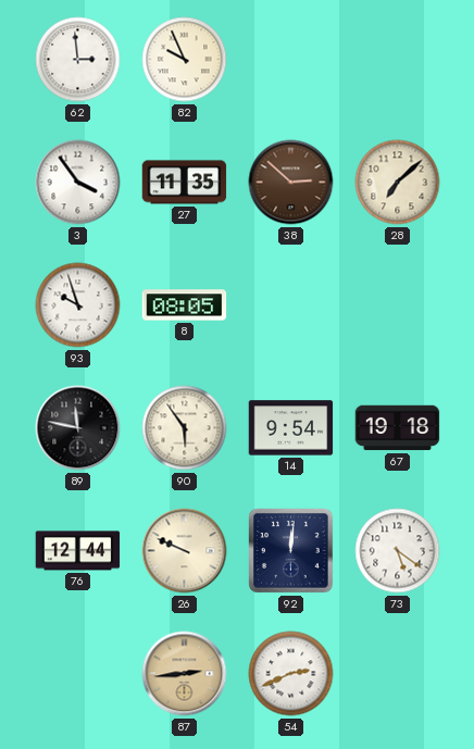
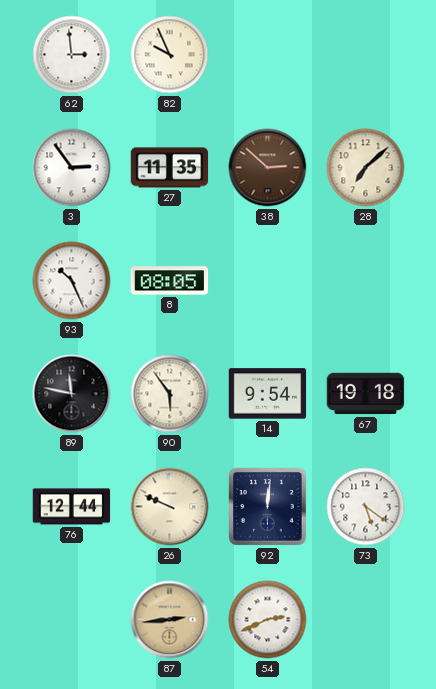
3: 3:54 -> 2:54 (72, 168)
93: 9:57 -> 10:26 (72, 281)
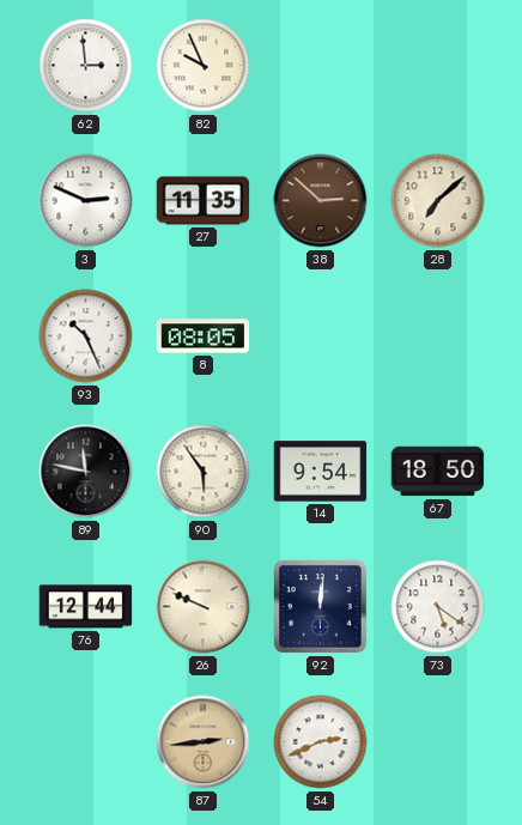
3: 2:54 -> 2:49 (86, 201)
67: 19:18 -> 18:50 (438, 472)
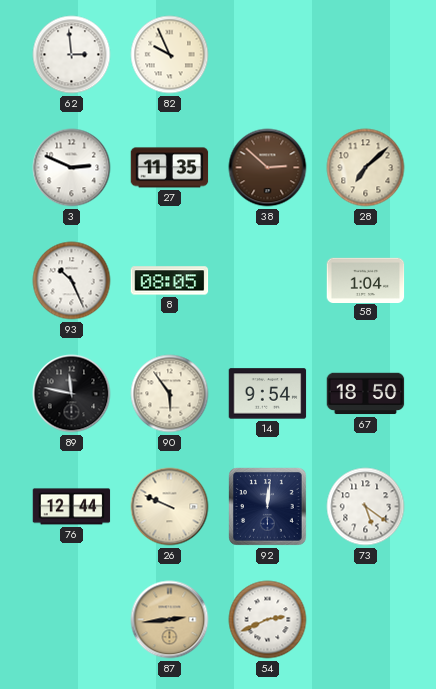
58: none -> 1:04 (366, 280)
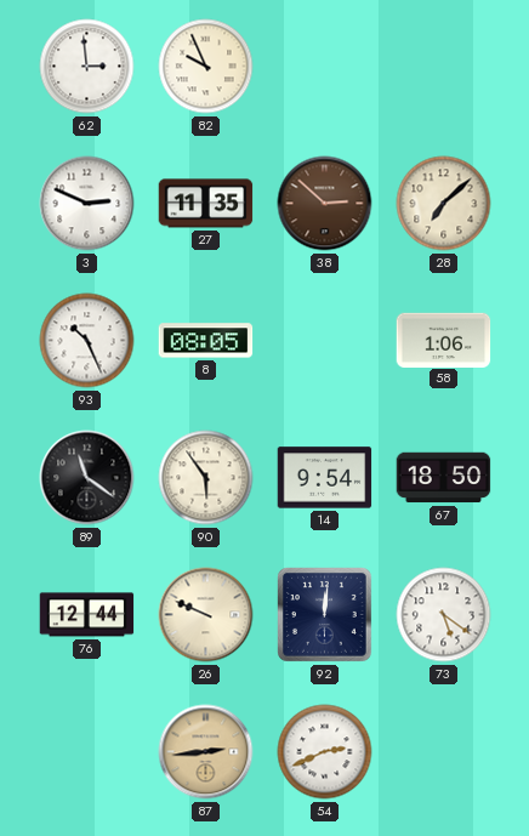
58: 1:04 -> 1:06 (444, 340)
89: 11:47 -> 11:21 (87, 478)
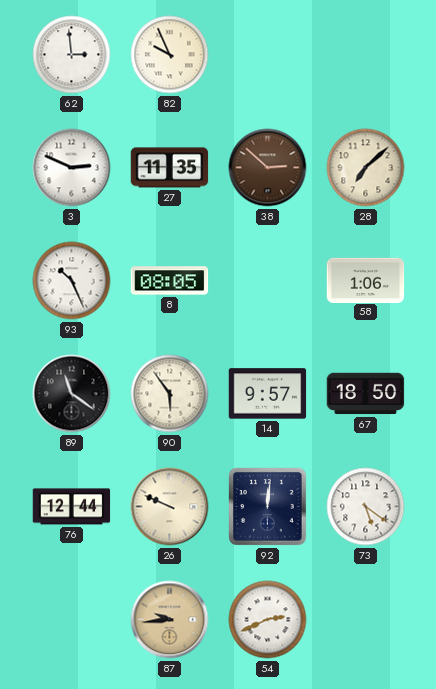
14: 9:54 -> 9:57 (268, 394)
87: 2:44 -> 9:44 (170, 620)
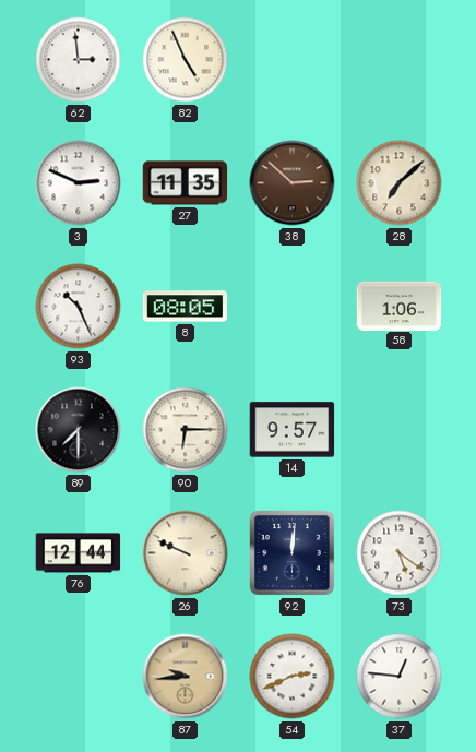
82: 9:56 -> 4:56 (186, 60)
89: 11:21 -> 7:30 (79, 430)
90: 5:54 -> 6:15 (186, 430)
67: 18:50 -> none (366, 394)
37: none -> 12:46 (400, 677)
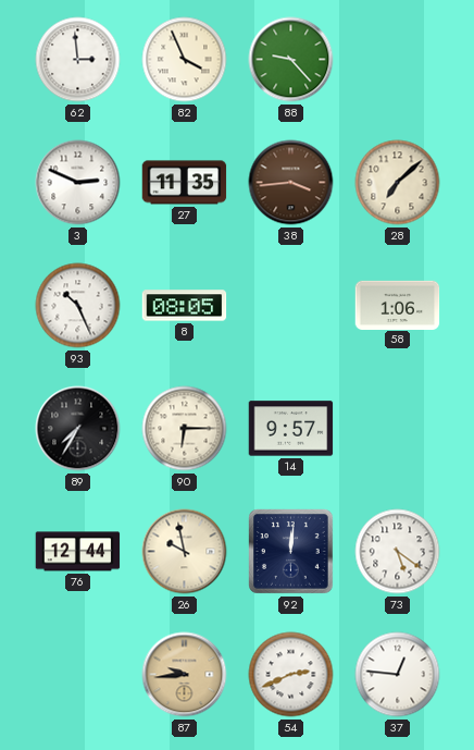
82: 4:56 -> 3:56 (185, 60)
88: none -> 9:23 (291, 60)
38: 2:52 -> 3:44 (291, 183)
89: 7:30 -> 7:35 (78, 429)
26: 9:49 -> 9:58 (185, 552)
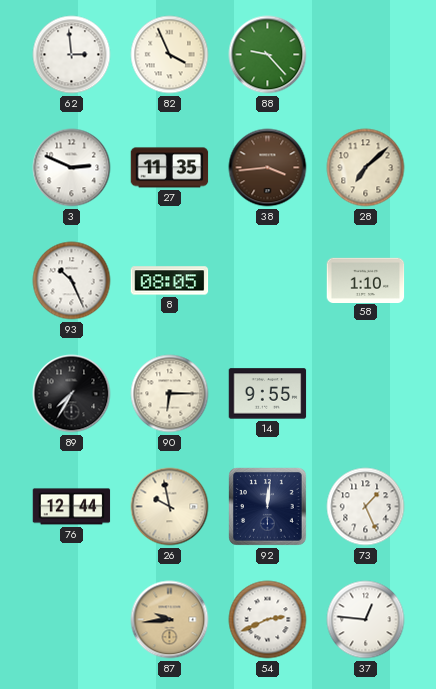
58: 1:06 -> 1:10 (366, 280)
14: 9:57 -> 9:55 (268, 394)
73: 5:21 -> 1:26 (366, 507)
